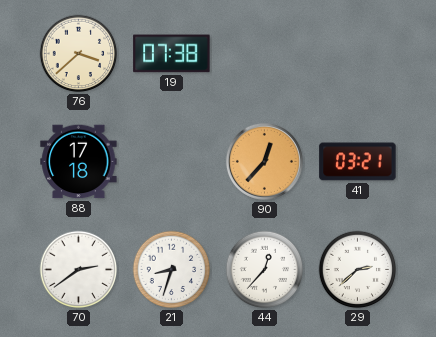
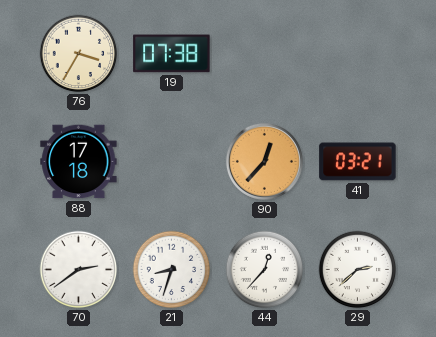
76: 3:38 -> 3:35 (79, 54)
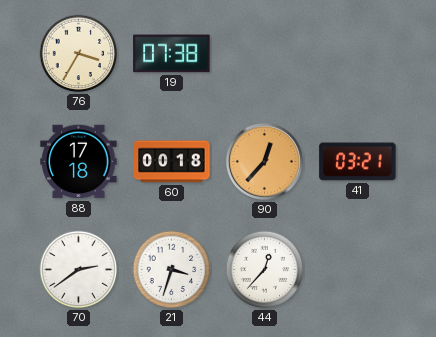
60: none -> 00:18 (172, 162)
21: 8:33 -> 3:33 (172, 270)
29: 2:38 -> none (358, 270)
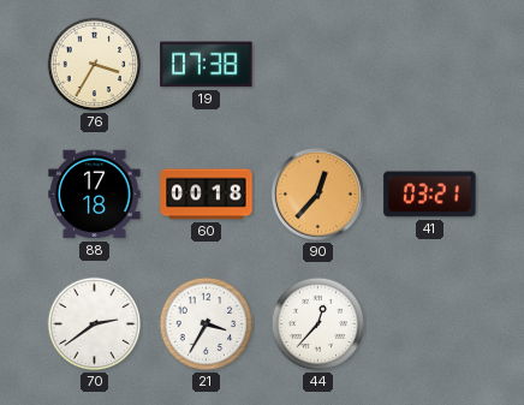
21: 3:33 -> 3:35 (207, 324)
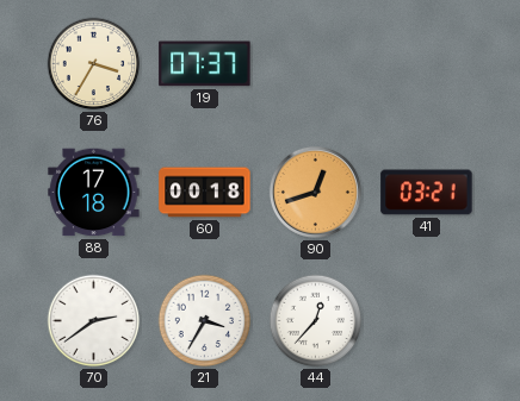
19: 07:38 -> 07:37 (205, 64)
90: 12:37 -> 12:42 (315, 192)
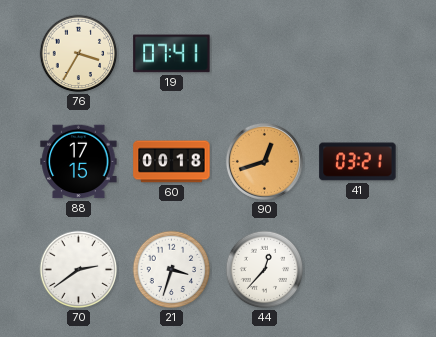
19: 07:37 -> 07:41 (172, 54)
88: 17:18 -> 17:15 (79, 162)
21: 3:35 -> 3:33 (172, 270)
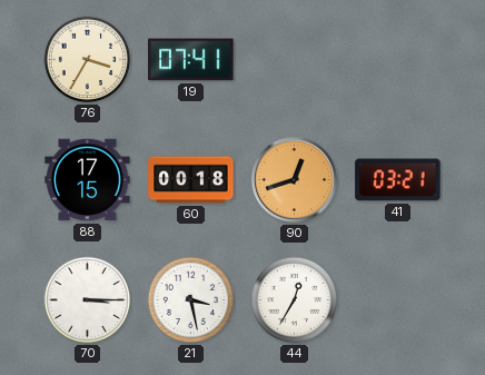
70: 2:39 -> 3:15 (88, 300)
21: 3:33 -> 3:28 (191, 300)
44: 12:37 -> 12:35 (295, 300)
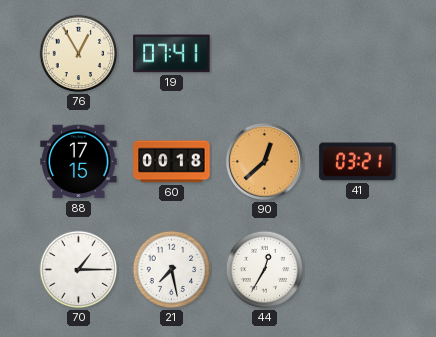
76: 3:35 -> 12:55 (79, 54)
90: 12:42 -> 12:38 (264, 161)
70: 3:15 -> 1:15 (79, 270)
21: 3:28 -> 7:28 (172, 270)
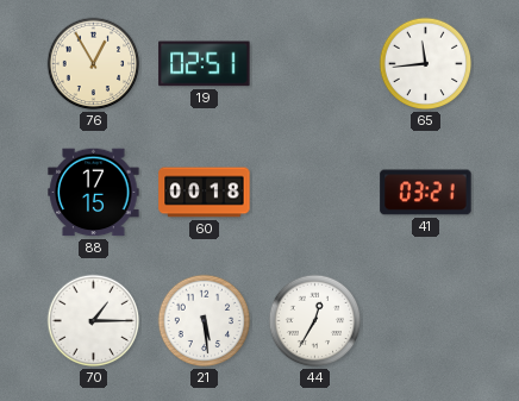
19: 07:41 -> 02:51 (205, 64)
65: none -> 11:44 (426, 64)
90: 12:38 -> none (264, 161)
21: 7:28 -> 5:29 (205, 321)
